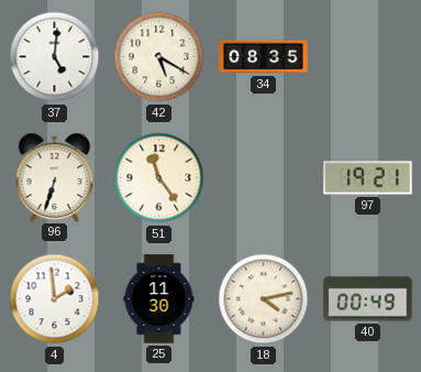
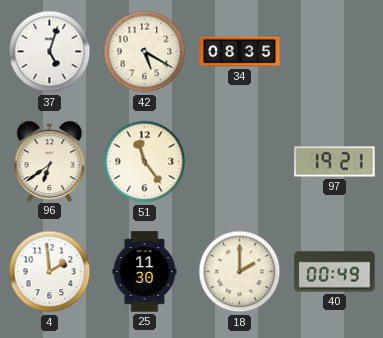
37: 5:01 -> 5:03 (50, 52)
96: 6:33 -> 6:39 (50, 161)
18: 4:13 -> 2:00 (240, 272)
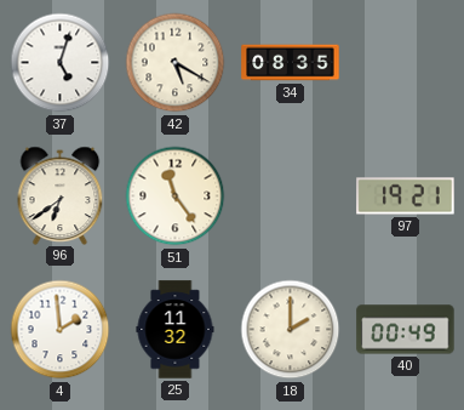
25: 11:30 -> 11:32 (176, 330)
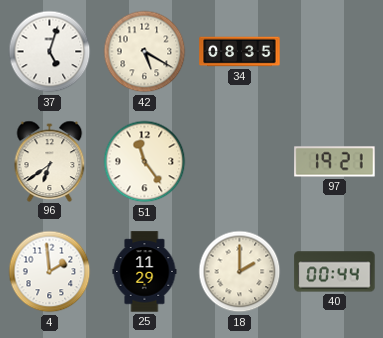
25: 11:32 -> 11:29 (145, 272)
40: 00:49 -> 00:44 (335, 272)
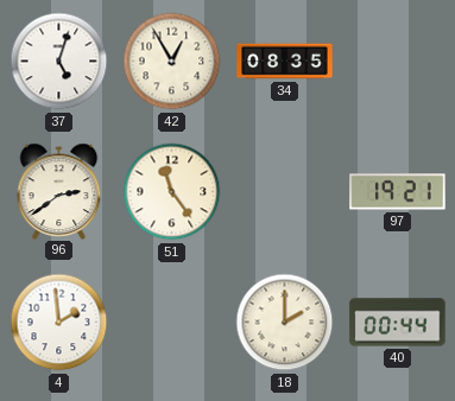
42: 5:20 -> 12:55 (172, 62)
96: 6:39 -> 2:39 (59, 191)
25: 11:29 -> none (145, 272)
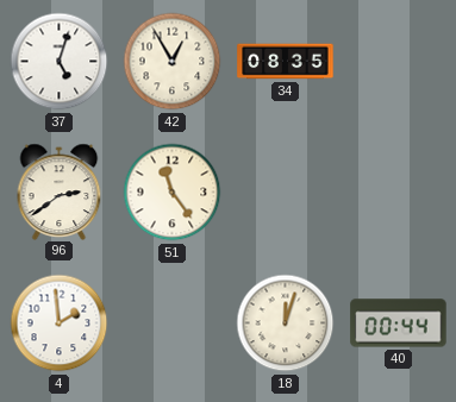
97: 19:21 -> none (398, 192)
18: 2:00 -> 12:03 (286, 324)
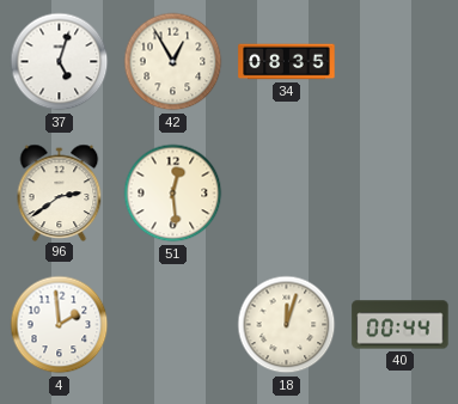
51: 11:24 -> 12:29 (173, 194)
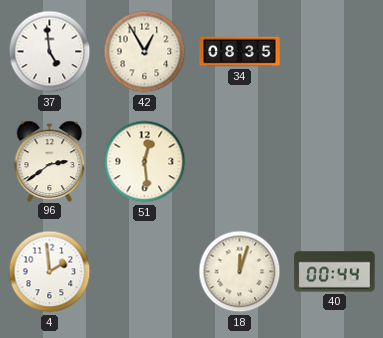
37: 5:03 -> 4:59 (50, 52)
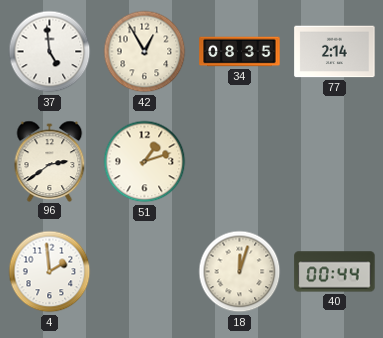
77: none -> 2:14 (335, 52)
51: 12:29 -> 1:12 (145, 162)
